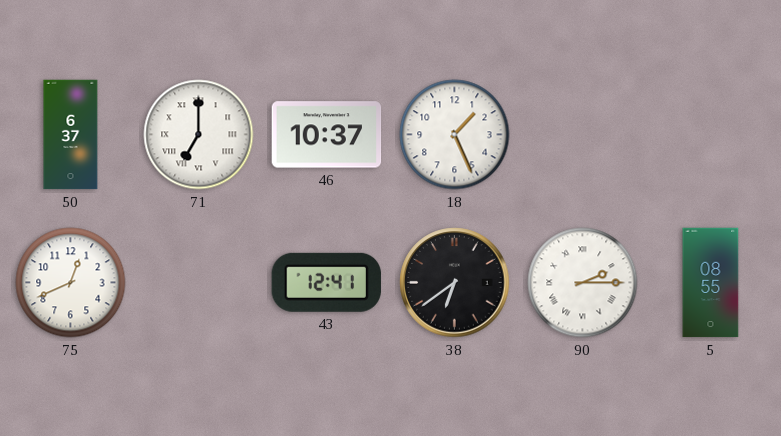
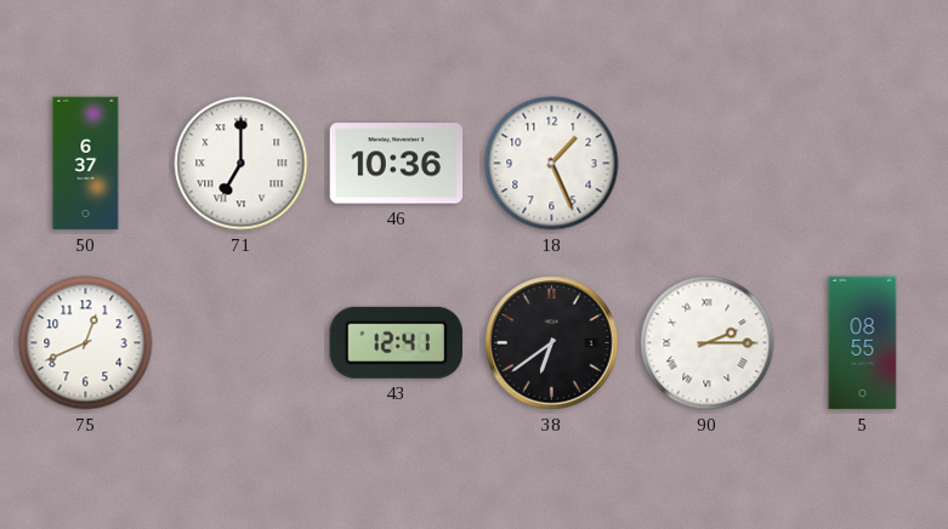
46: 10:37 -> 10:36 (397, 164)
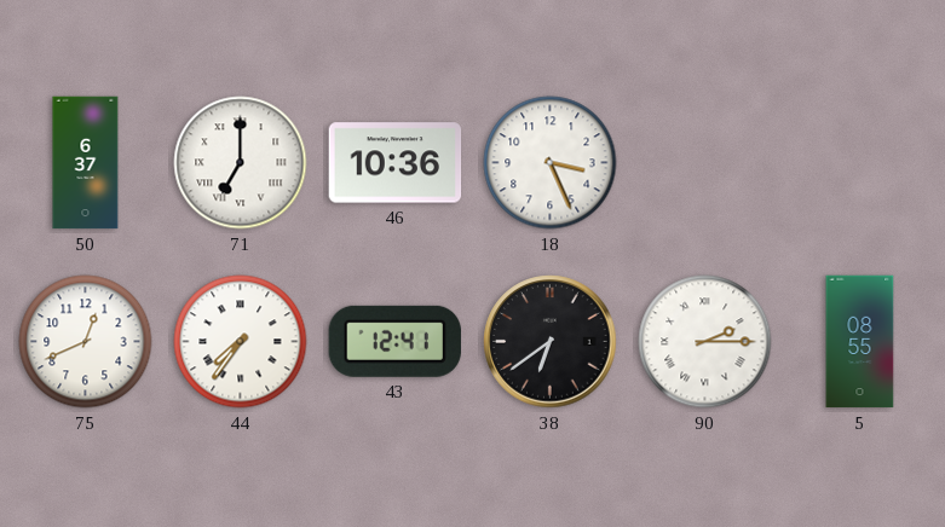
18: 1:26 -> 3:26 (551, 163)
44: none -> 7:36 (241, 342)
